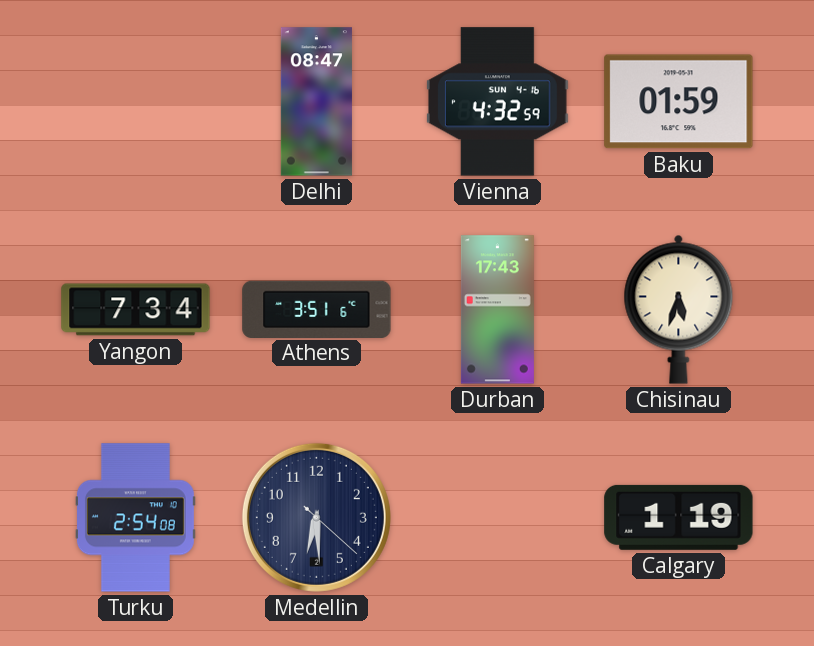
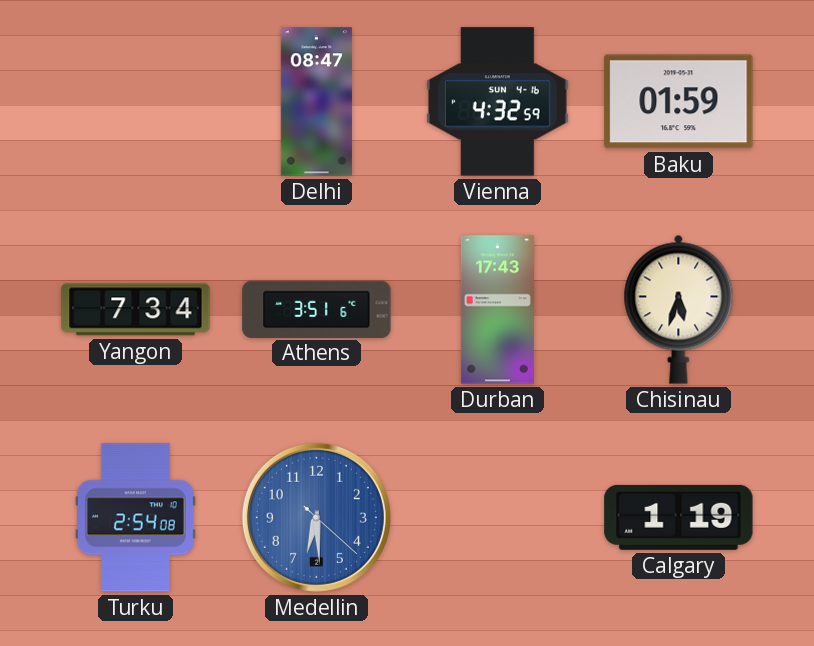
Medellin dial: navy -> blue (316, 517)
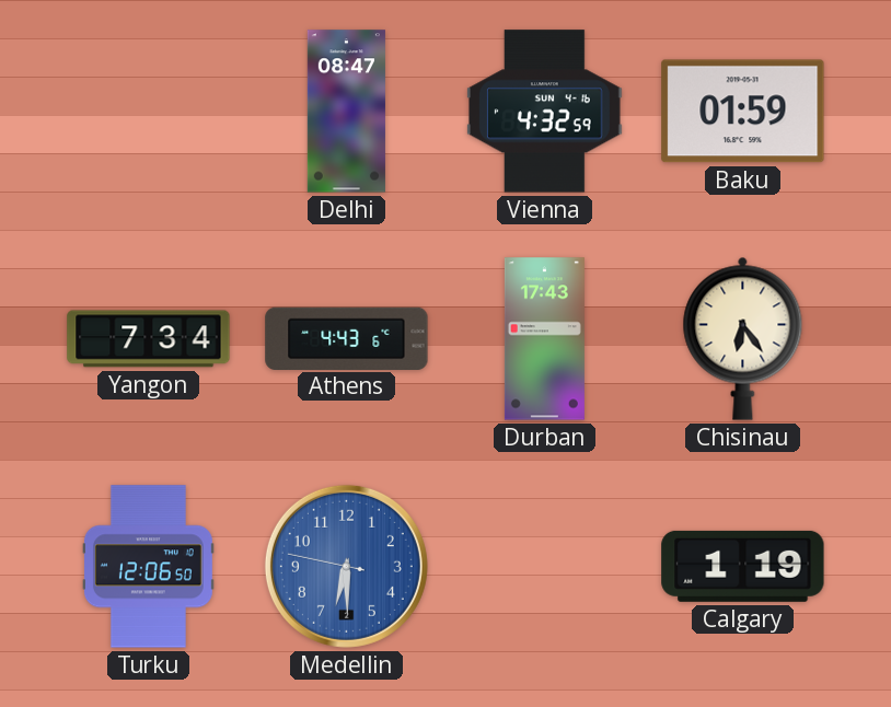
Athens: 3:51 -> 4:43 (347, 338)
Chisinau: 5:33 -> 6:24 (743, 338)
Turku: 2:54 -> 12:06 (148, 567)
Medellin: 6:29:22 -> 6:29:47 (346, 566)
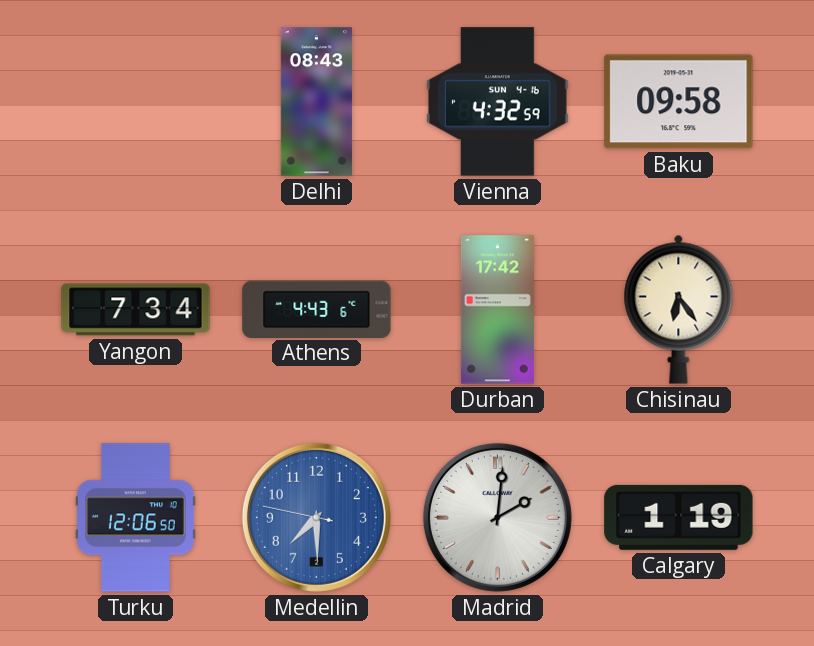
Delhi: 08:47 -> 08:43 (316, 102)
Baku: 01:59 -> 09:58 (679, 102)
Durban: 17:43 -> 17:42 (497, 310)
Medellin: 6:29 -> 7:29 (316, 517)
Madrid: none -> 2:01 (497, 517)
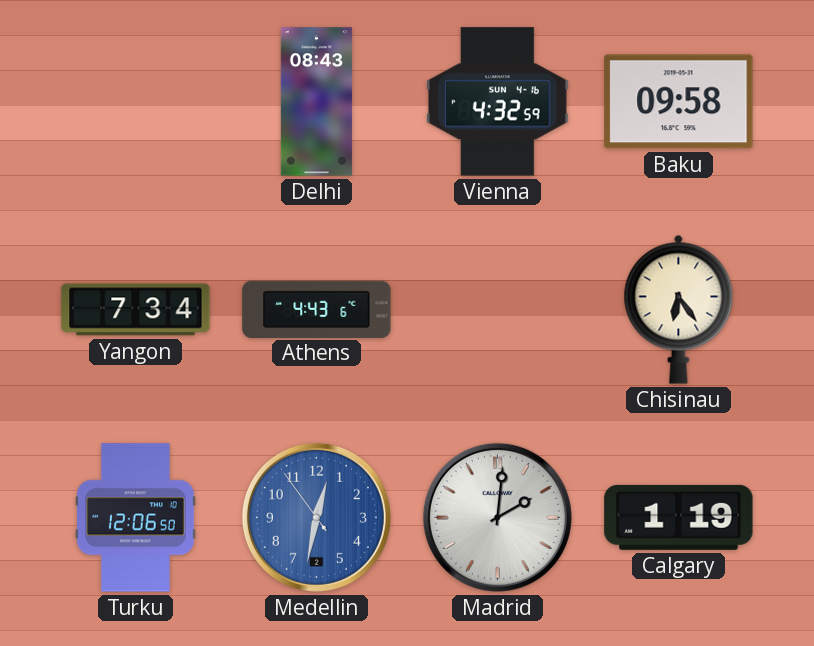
Durban: 17:42 -> none (497, 310)
Medellin: 7:29 -> 12:31 (316, 517)
